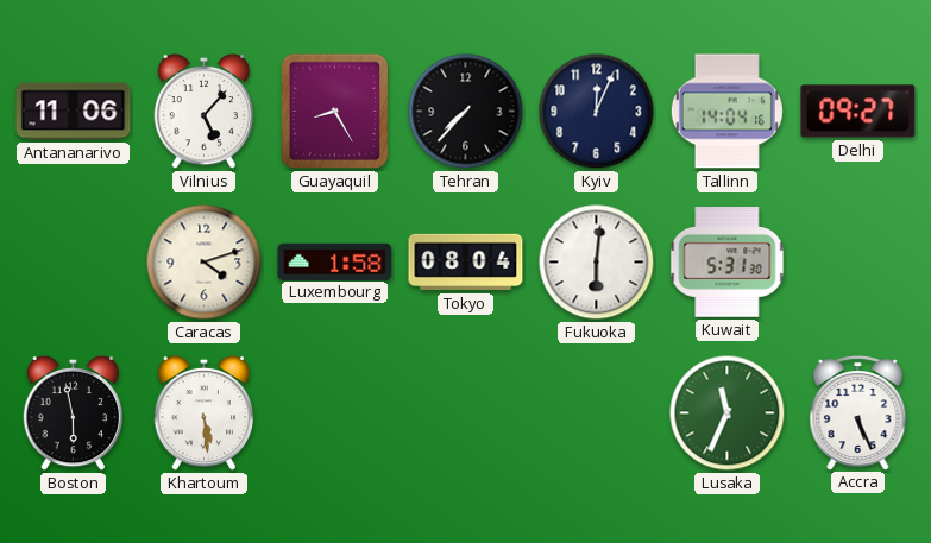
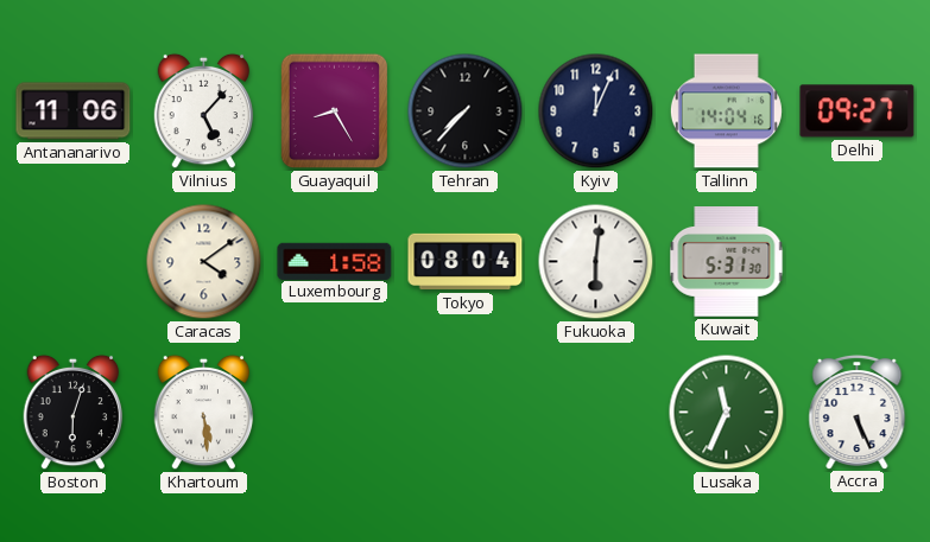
Caracas: 4:12 -> 4:09 (204, 262)
Boston: 5:58 -> 6:03 (74, 413)
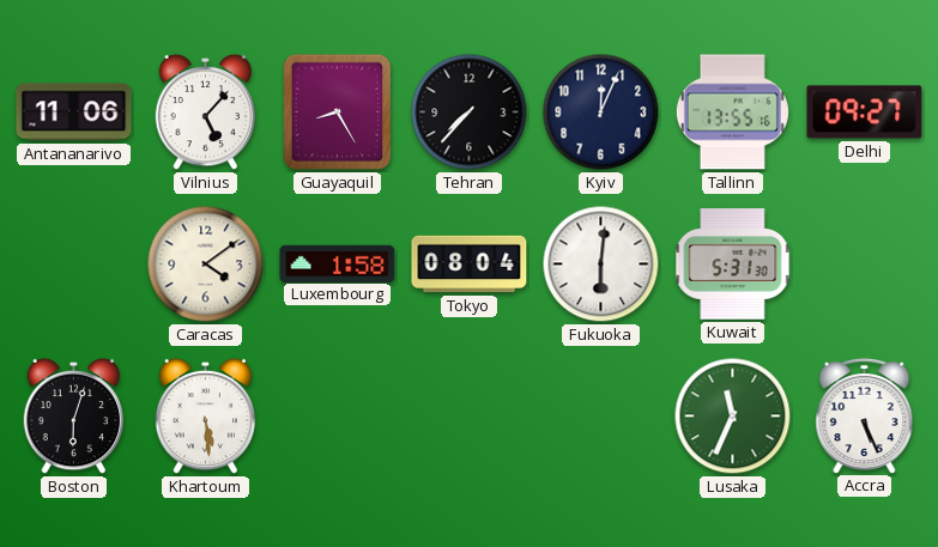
Tallinn: 14:04 -> 13:55 (732, 113)
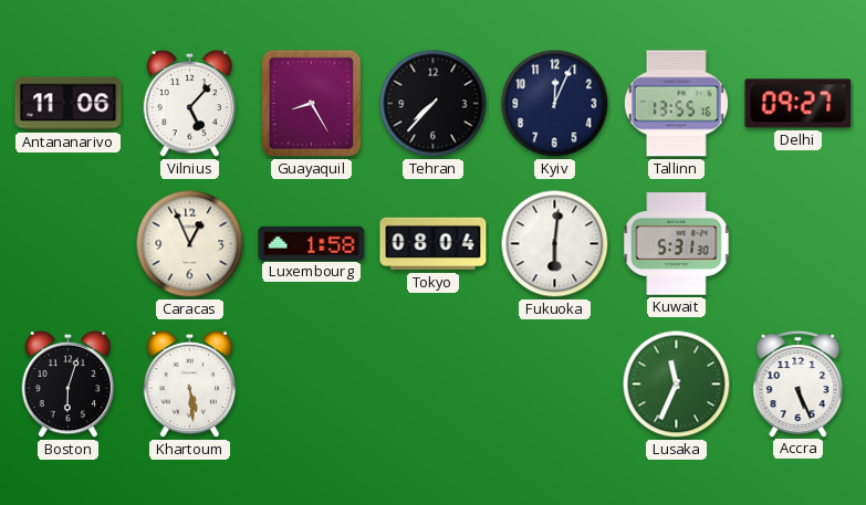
Caracas: 4:09 -> 12:56 (190, 244)
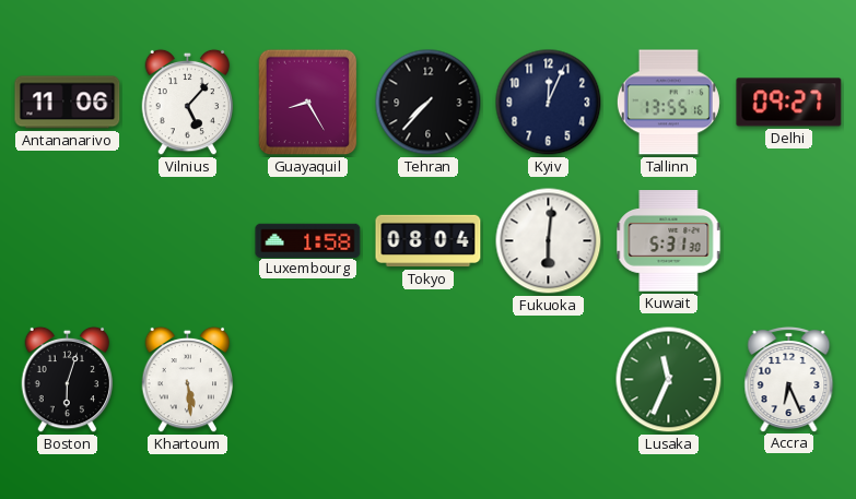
Caracas: 12:56 -> none (190, 244)
Accra: 5:26 -> 6:26 (789, 379)
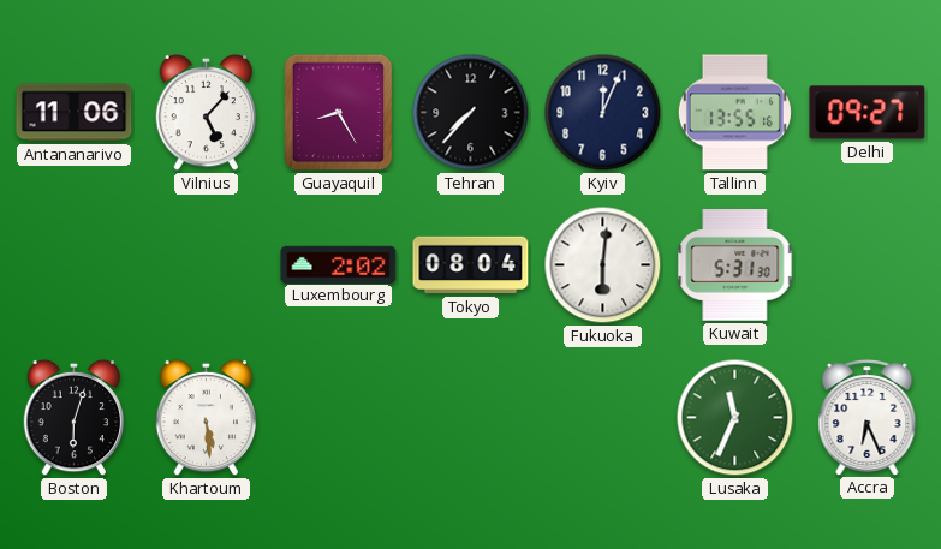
Luxembourg: 1:58 -> 2:02 (339, 264)
